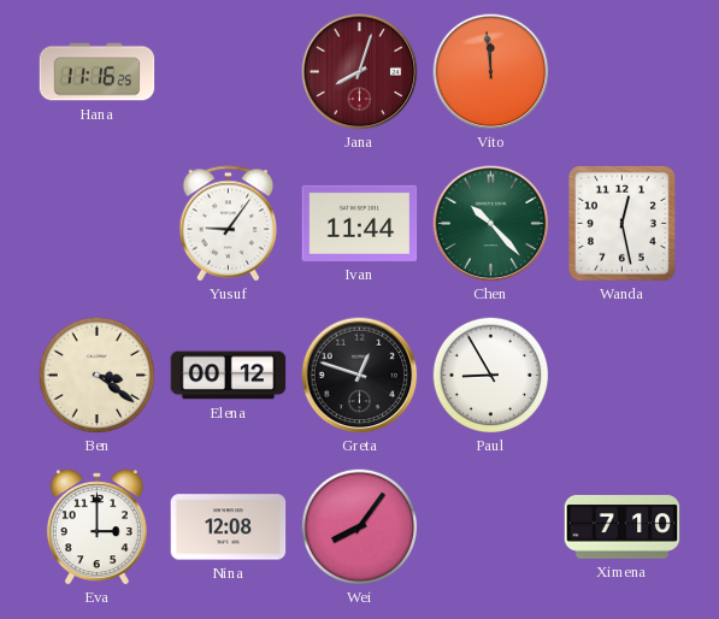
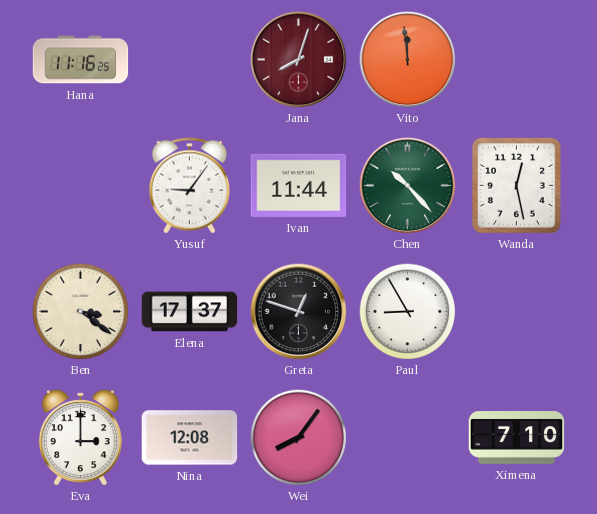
Elena: 00:12 -> 17:37 (190, 312)
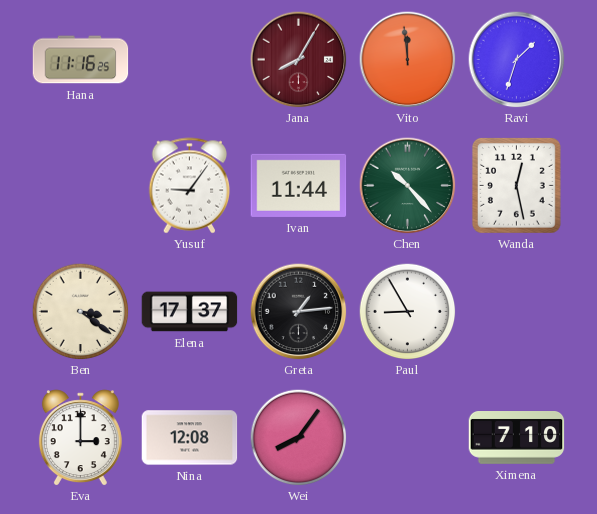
Jana: 8:03 -> 8:05 (299, 60)
Ravi: none -> 1:33 (517, 60)
Greta: 12:48 -> 1:14 (299, 312)
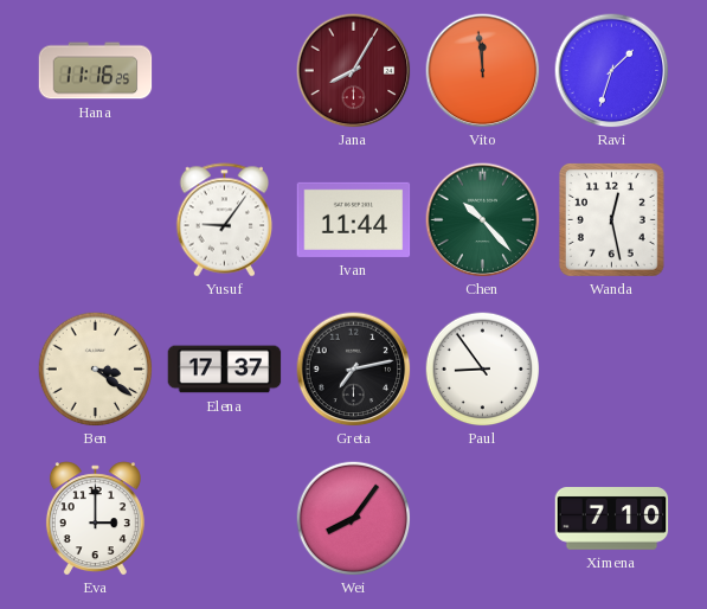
Greta: 1:14 -> 7:13 (354, 370)
Paul: 8:55 -> 8:54 (482, 368)
Nina: 12:08 -> none (190, 438)
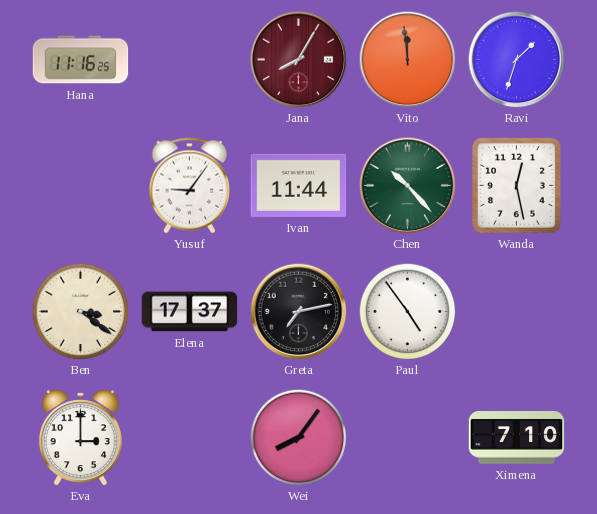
Paul: 8:54 -> 4:54 (407, 311)
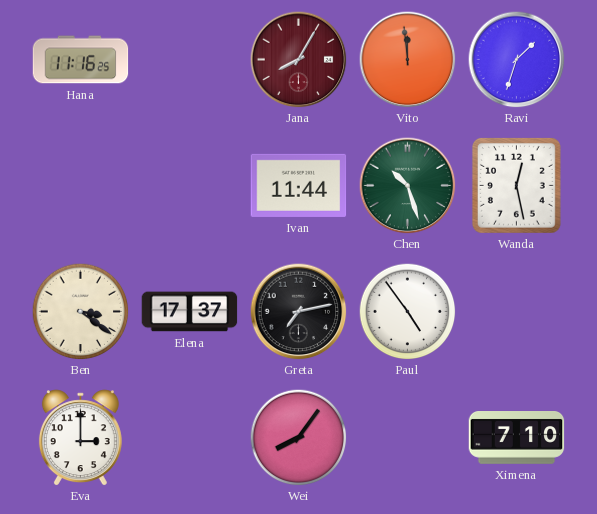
Yusuf: 9:06 -> none (190, 186)
Chen: 10:23 -> 10:27 (408, 186)
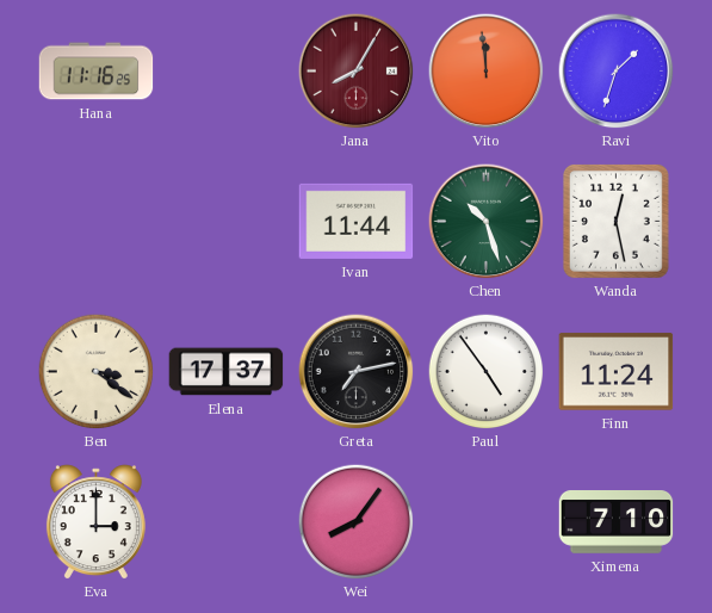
Finn: none -> 11:24 (617, 372)
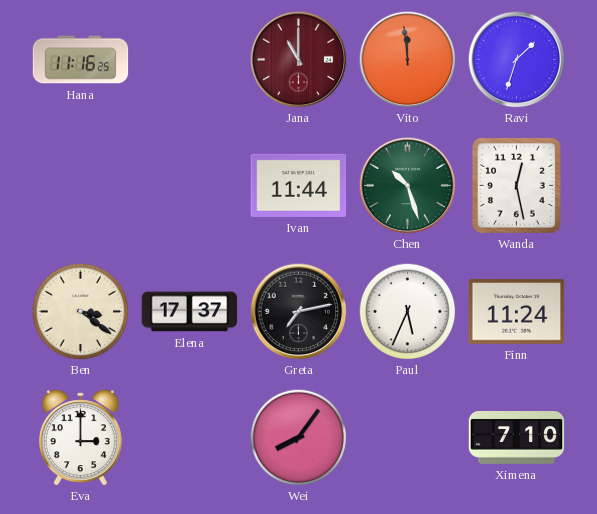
Jana: 8:05 -> 11:00 (299, 60)
Paul: 4:54 -> 5:34 (407, 311)
